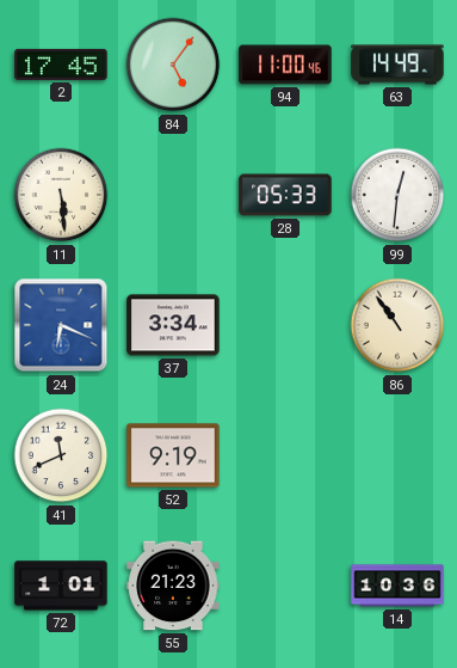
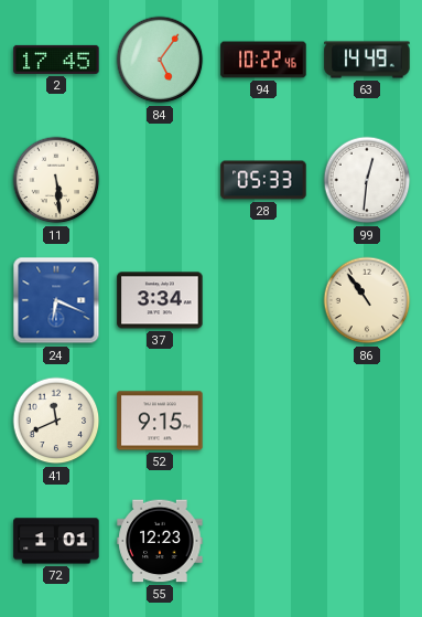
94: 11:00 -> 10:22 (263, 60)
52: 9:19 -> 9:15 (160, 421)
55: 21:23 -> 12:23 (160, 541)
14: 10:36 -> none (397, 586)
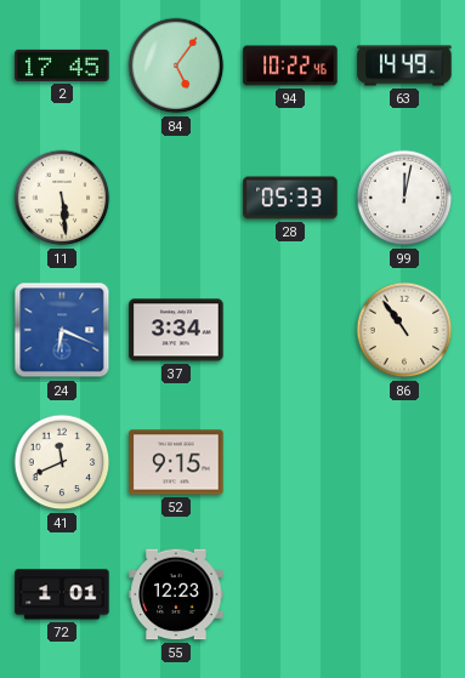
99: 12:31 -> 12:02 (404, 198)
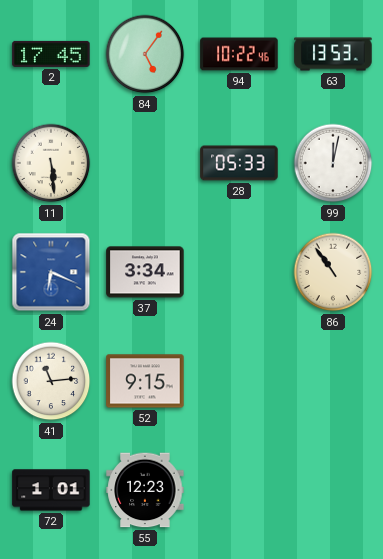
63: 14:49 -> 13:53 (333, 54)
41: 11:41 -> 11:14 (51, 381)
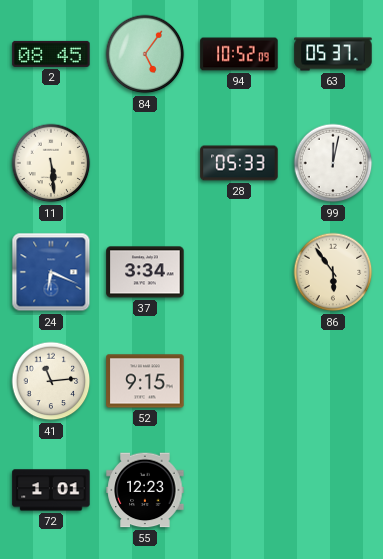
2: 17:45 -> 08:45 (51, 54)
94: 10:22 -> 10:52 (239, 54)
63: 13:53 -> 05:37 (333, 54)
86: 10:54 -> 5:54 (333, 272)
